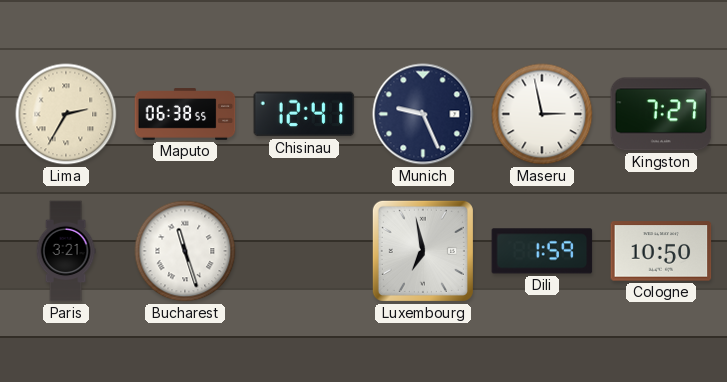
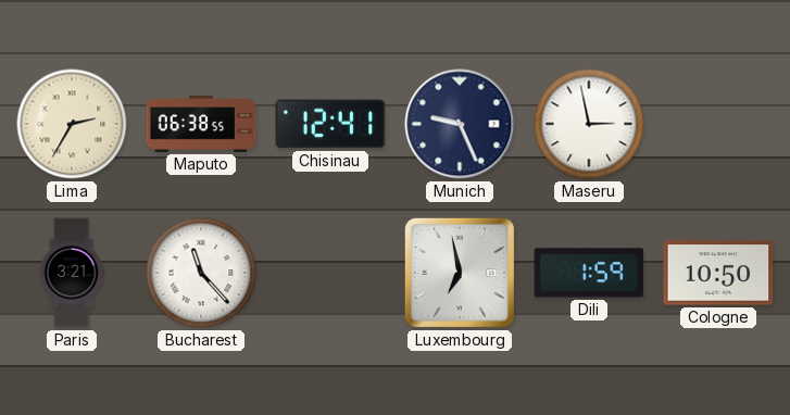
Kingston: 7:27 -> none (661, 114)
Bucharest: 11:27 -> 11:23 (201, 273)
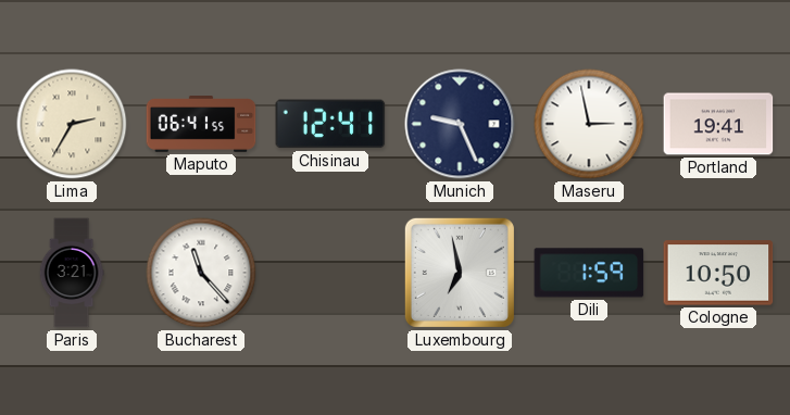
Maputo: 06:38 -> 06:41 (201, 124)
Portland: none -> 19:41 (718, 124)
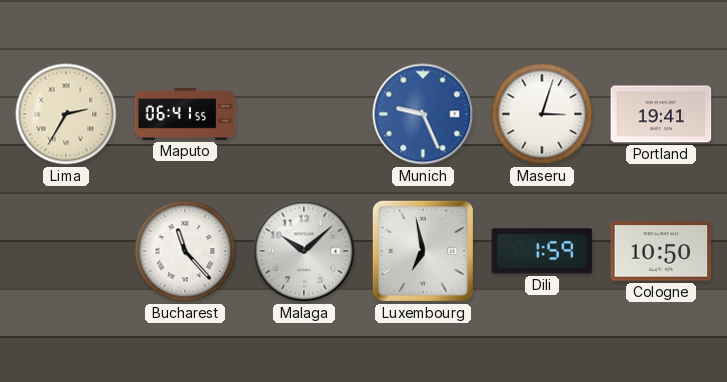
Chisinau: 12:41 -> none (330, 124)
Munich dial: navy -> blue (423, 114)
Maseru: 2:58 -> 3:03 (542, 114)
Paris: 3:21 -> none (72, 273)
Malaga: none -> 10:08 (304, 251)
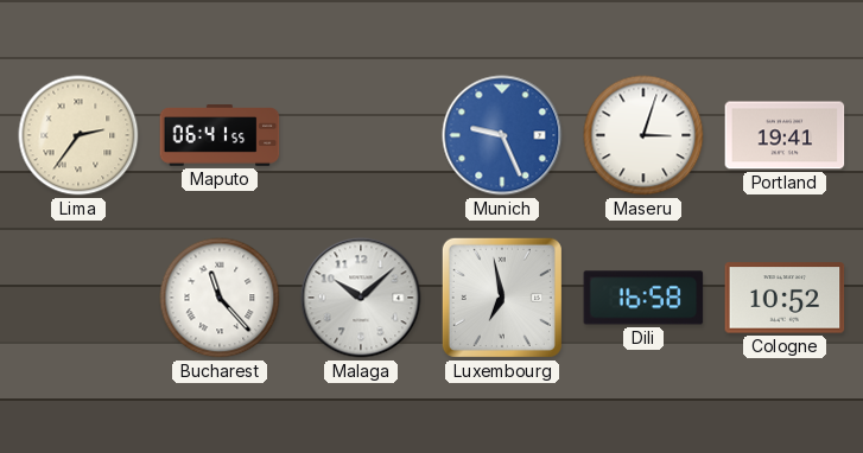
Lima: 2:35 -> 2:36 (78, 135)
Dili: 1:59 -> 16:58 (643, 298)
Cologne: 10:50 -> 10:52 (785, 298)
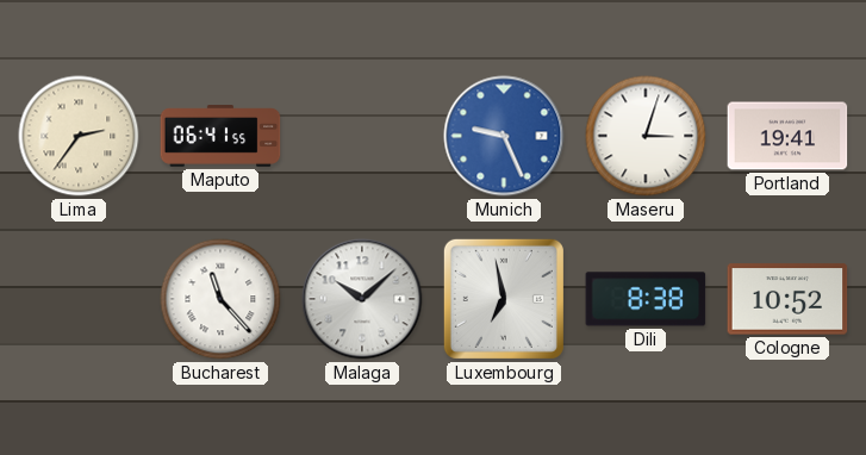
Dili: 16:58 -> 8:38 (646, 299)
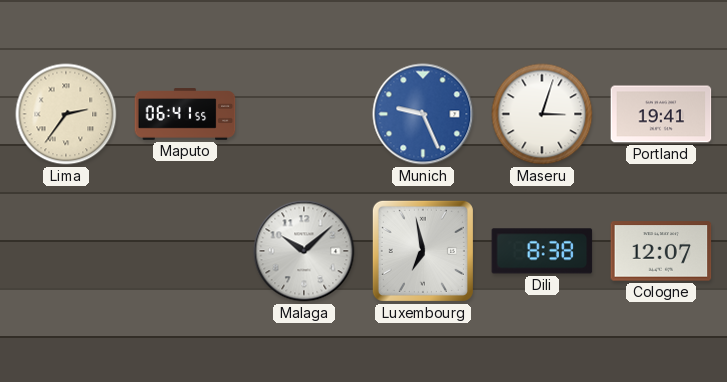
Bucharest: 11:23 -> none (220, 299)
Cologne: 10:52 -> 12:07 (661, 251)
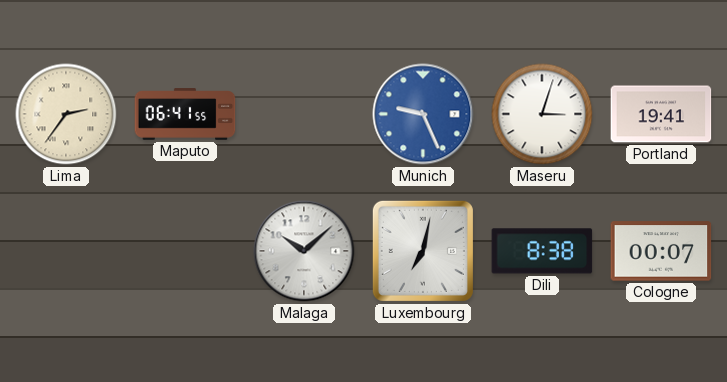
Luxembourg: 6:58 -> 7:02 (423, 251)
Cologne: 12:07 -> 00:07 (661, 251)
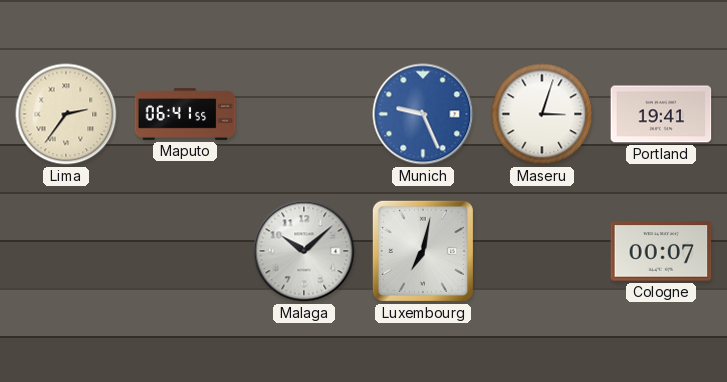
Dili: 8:38 -> none (542, 251)
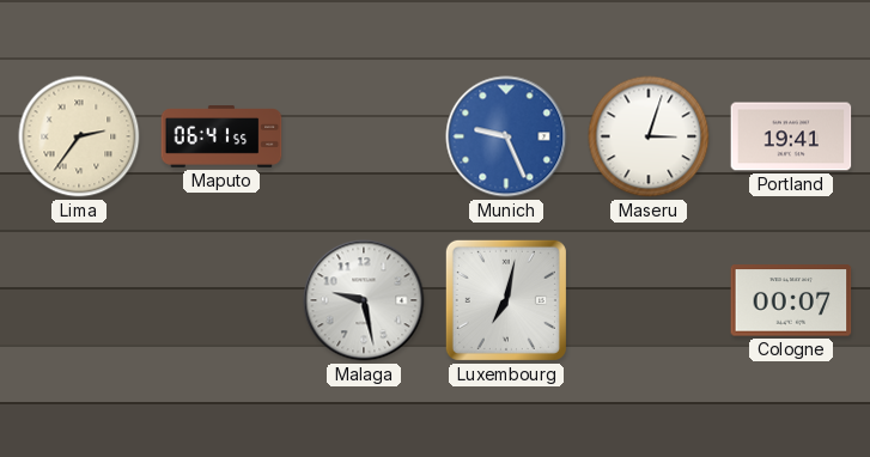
Malaga: 10:08 -> 9:28 (364, 300)
